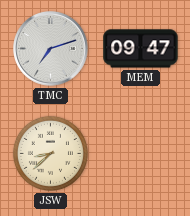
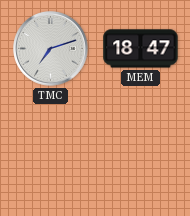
MEM: 09:47 -> 18:47 (141, 49)
JSW: 8:38 -> none (50, 153)
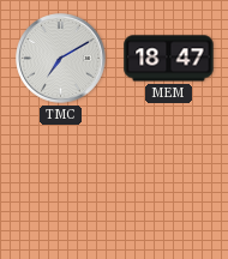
TMC: 7:12 -> 7:10 (61, 59)
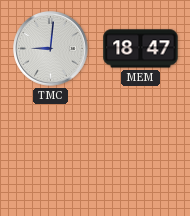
TMC: 7:10 -> 9:01 (51, 49)
